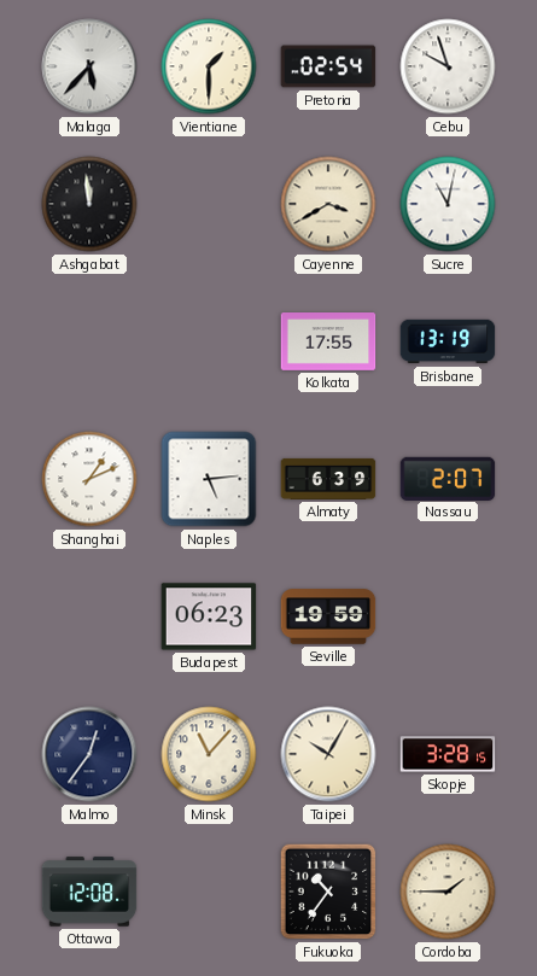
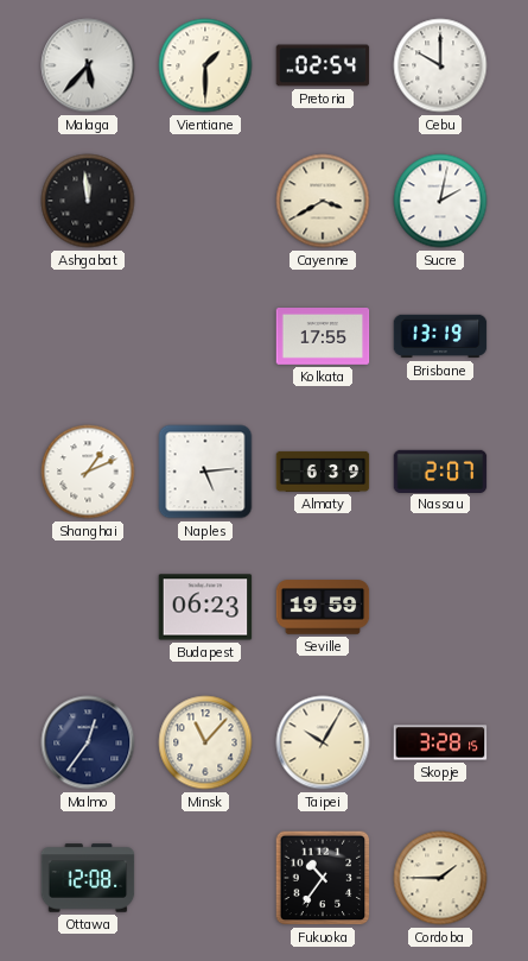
Cebu: 9:57 -> 10:00 (440, 65)
Sucre: 11:02 -> 2:02 (440, 201)
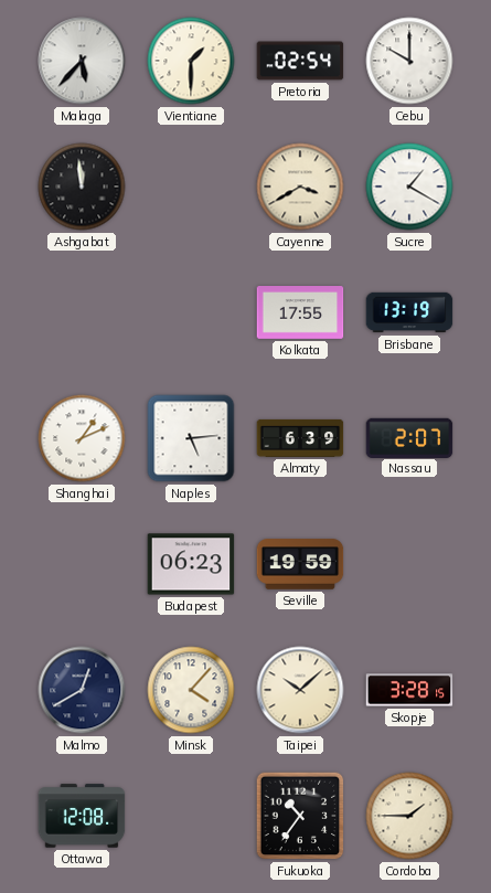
Sucre: 2:02 -> 1:20 (409, 187)
Malmo: 12:36 -> 12:40 (82, 690)
Minsk: 11:07 -> 4:07 (191, 690)
Taipei: 10:05 -> 10:08 (300, 690)
